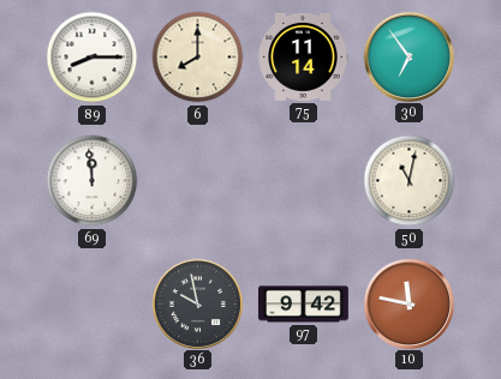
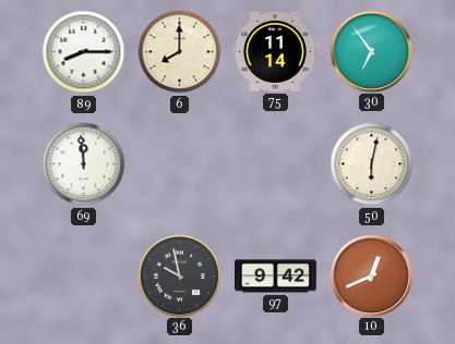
50: 11:02 -> 6:02 (372, 164)
10: 11:47 -> 12:41 (371, 275)
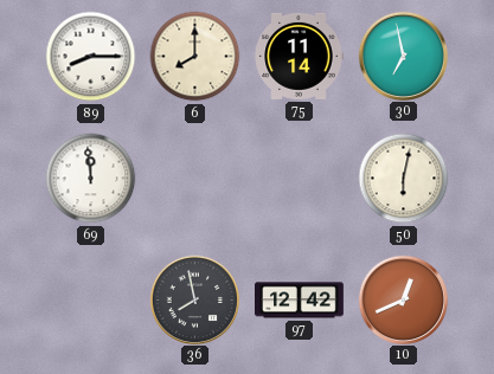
30: 6:54 -> 6:58 (403, 56)
36: 9:58 -> 7:58 (194, 299)
97: 9:42 -> 12:42 (300, 301)
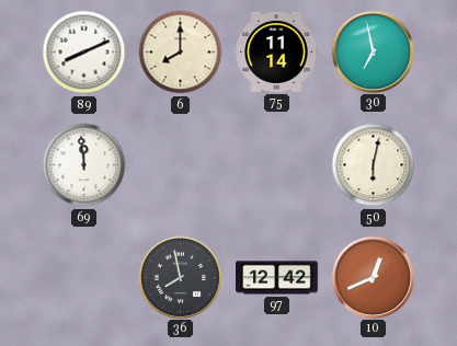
89: 8:15 -> 8:11 (84, 53)
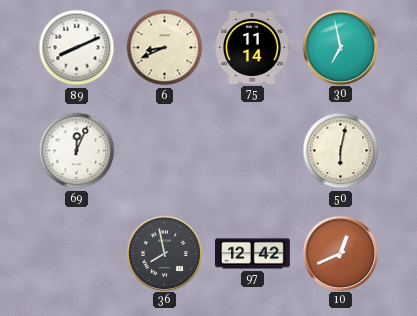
6: 8:00 -> 8:41 (165, 48)
69: 11:59 -> 12:04 (77, 151)
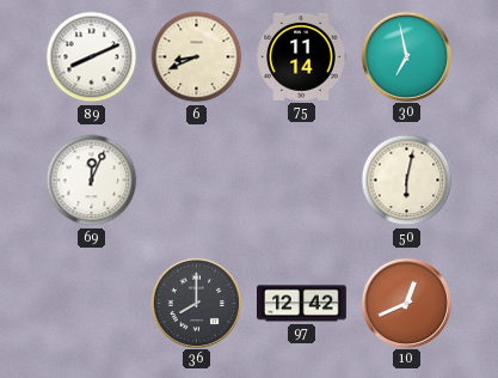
36: 7:58 -> 8:00 (196, 303)
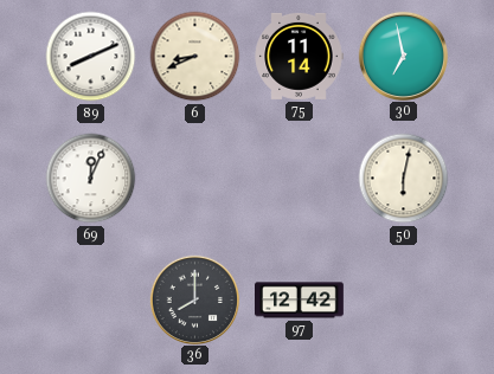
10: 12:41 -> none (406, 303)
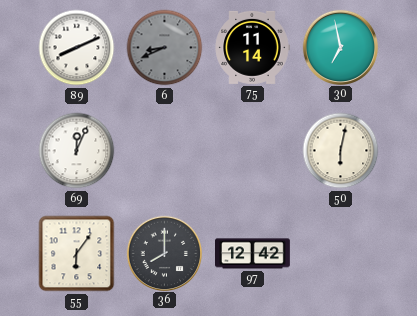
6 dial: cream -> grey (165, 48)
55: none -> 6:06 (77, 254)
